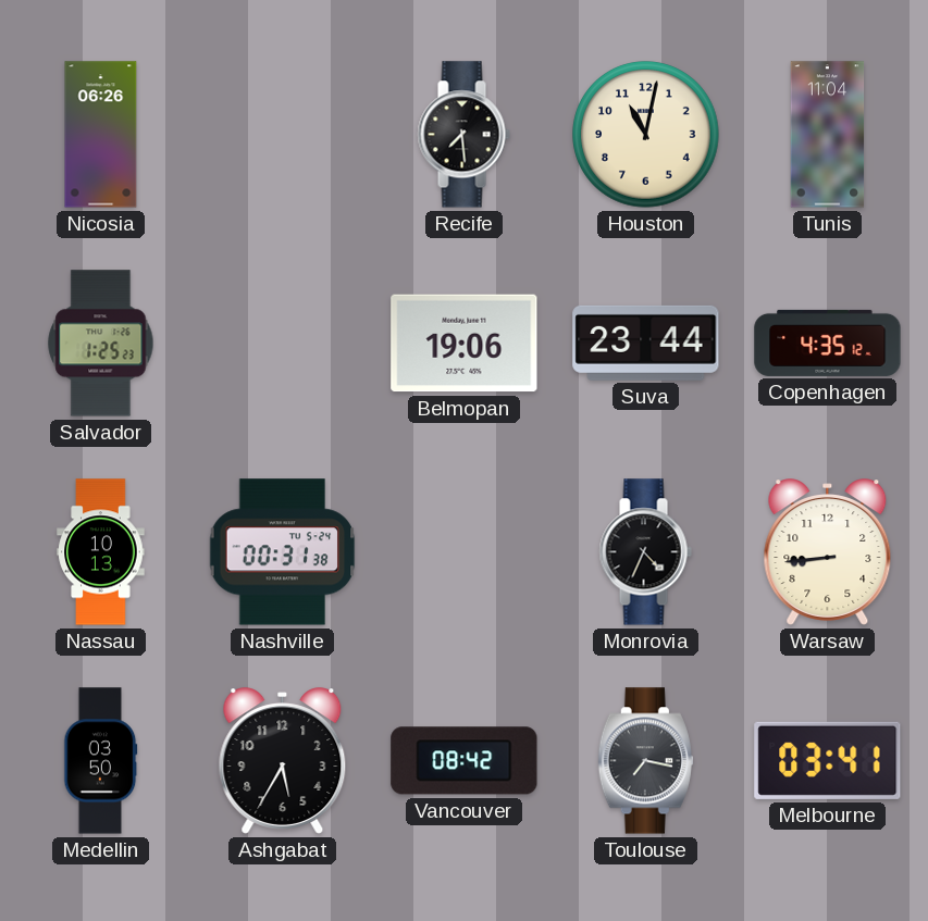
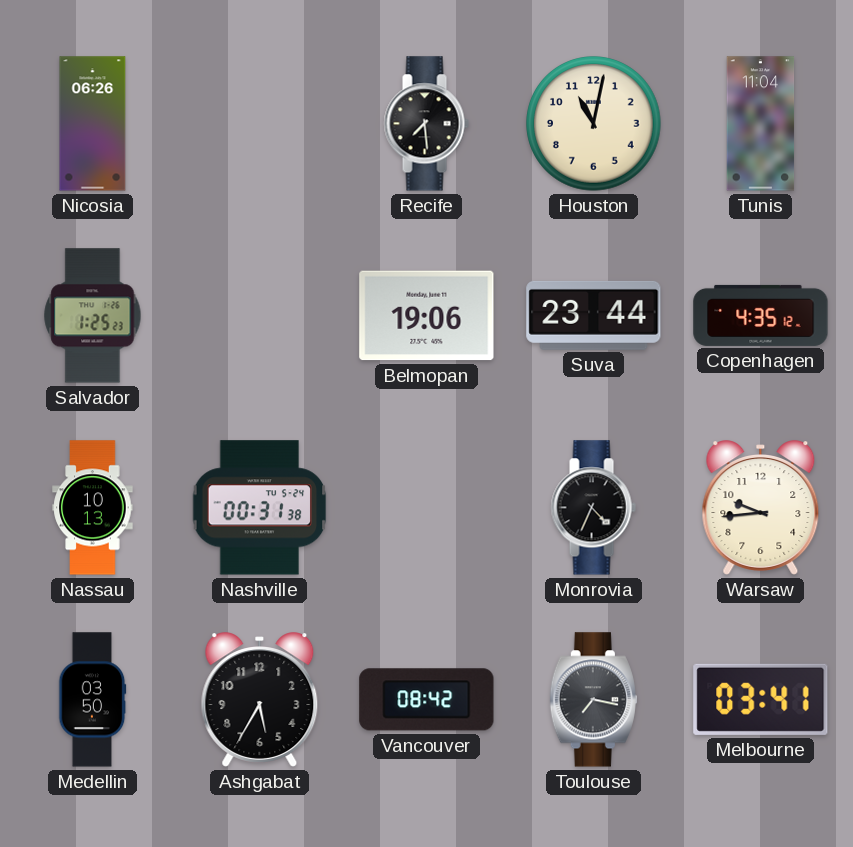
Warsaw: 8:44 -> 9:44 (761, 508)
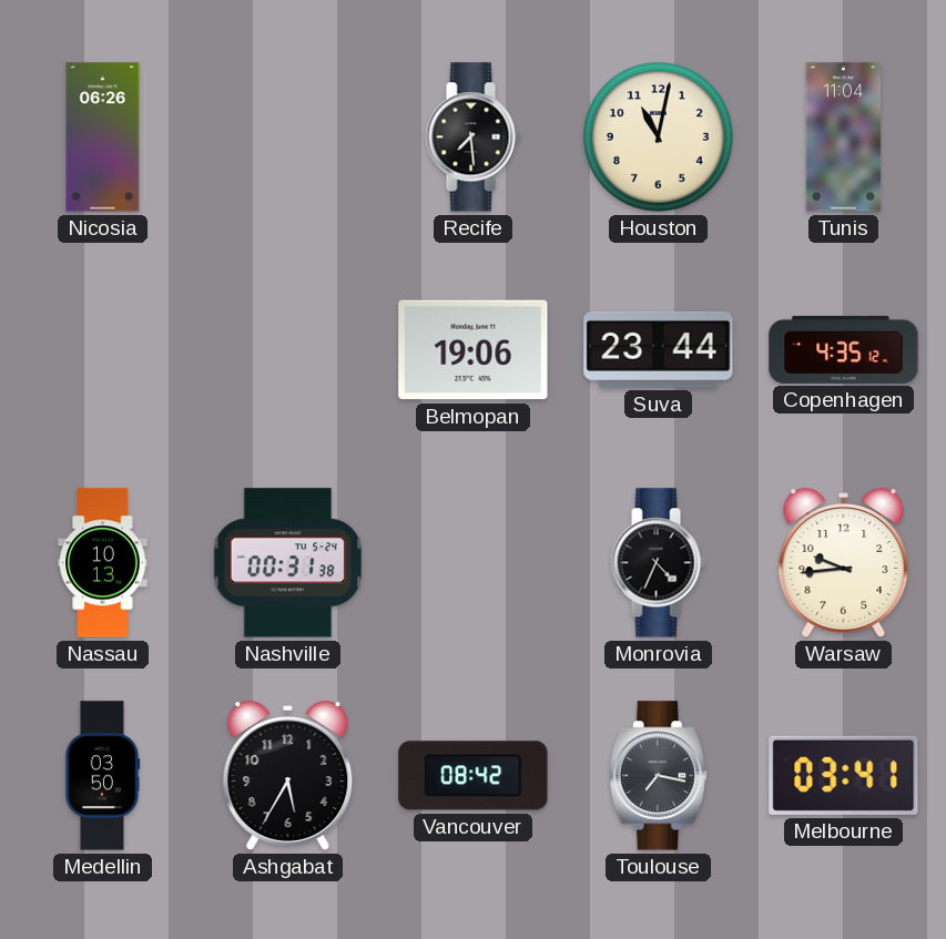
Salvador: 1:25 -> none (93, 316)
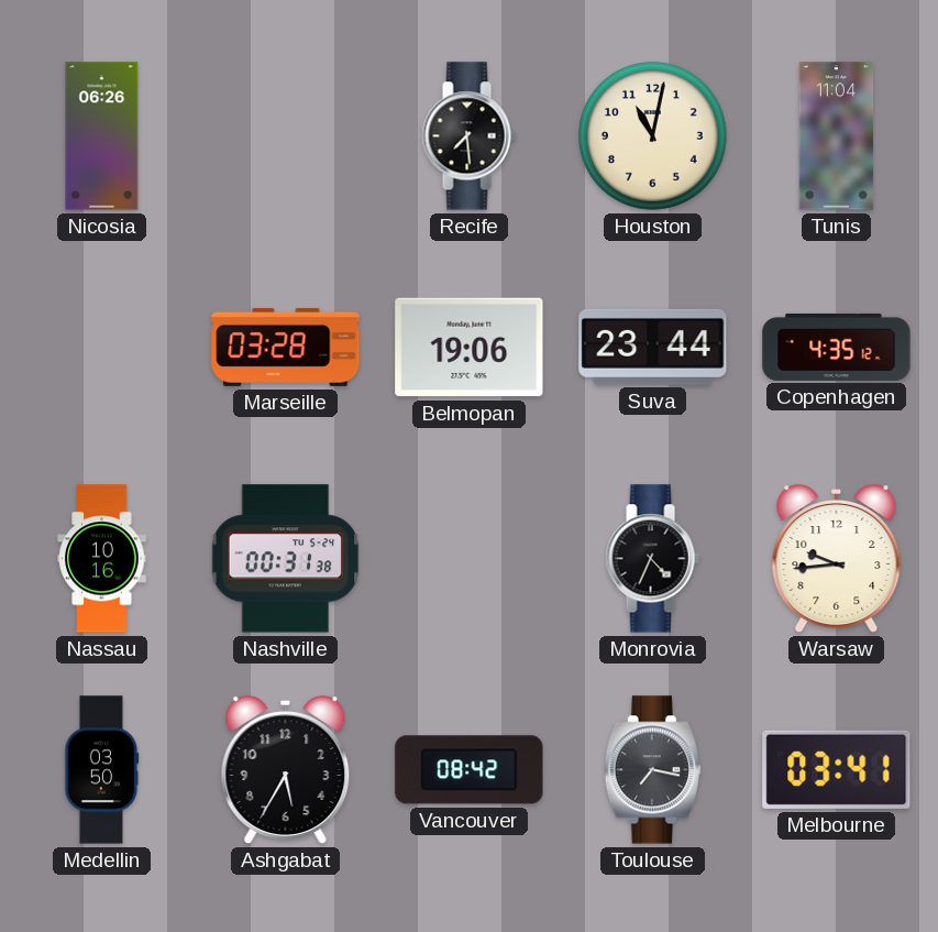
Marseille: none -> 03:28 (286, 347)
Nassau: 10:13 -> 10:16 (102, 559)
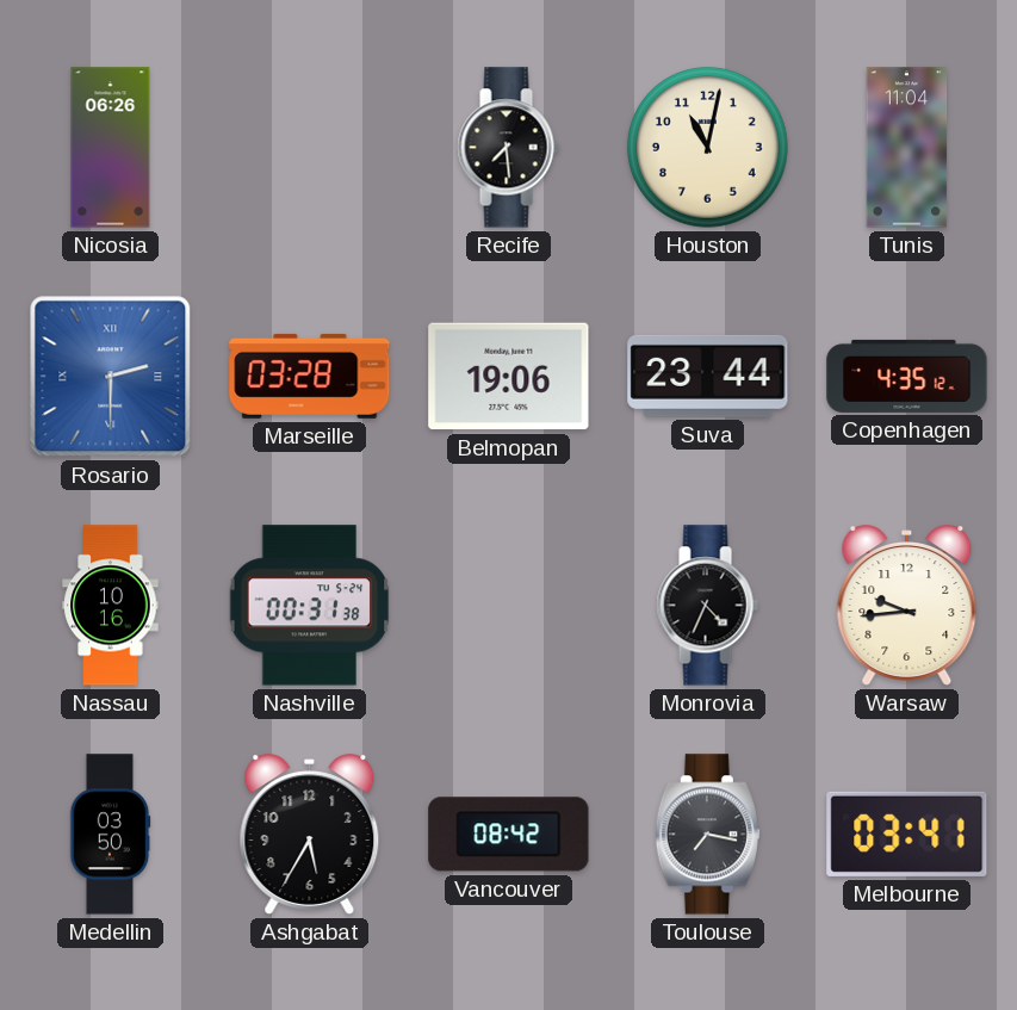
Rosario: none -> 2:30 (111, 377)
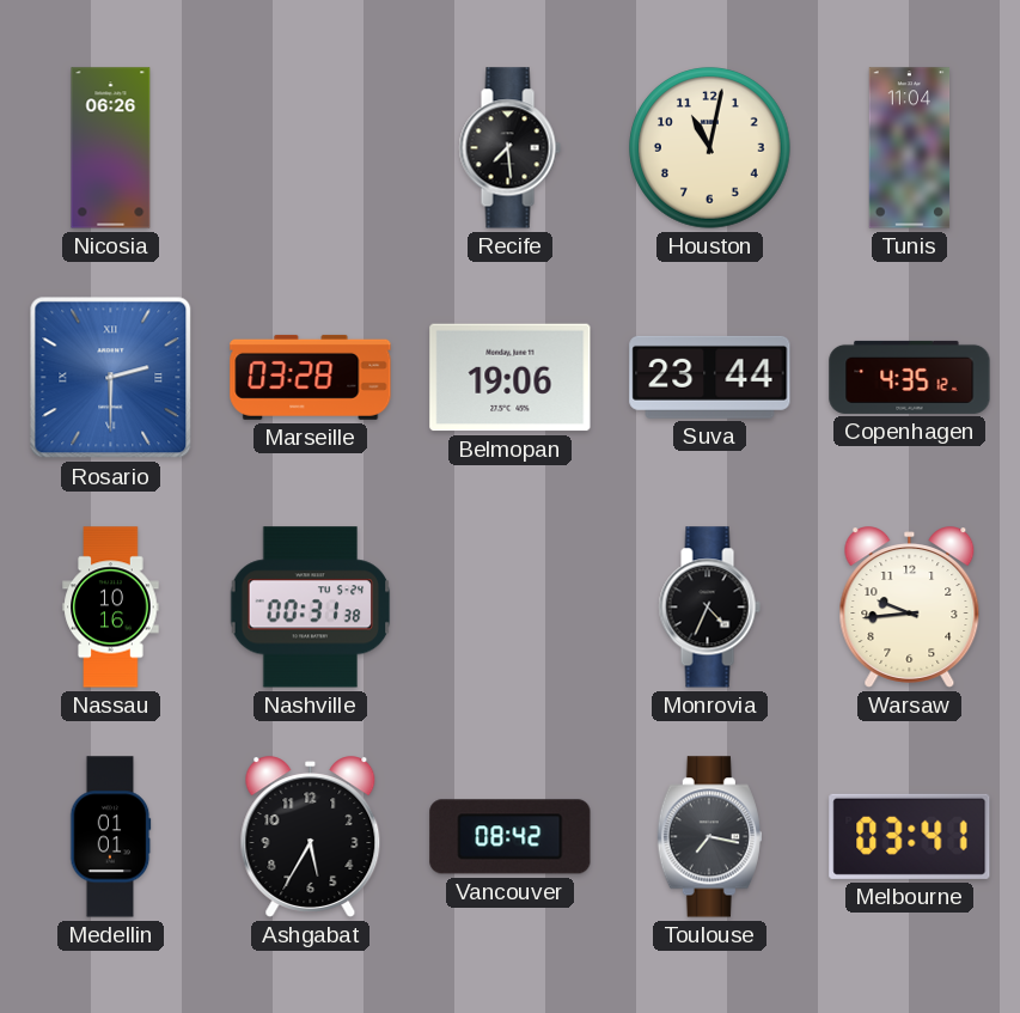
Medellin: 03:50 -> 01:01 (111, 837)
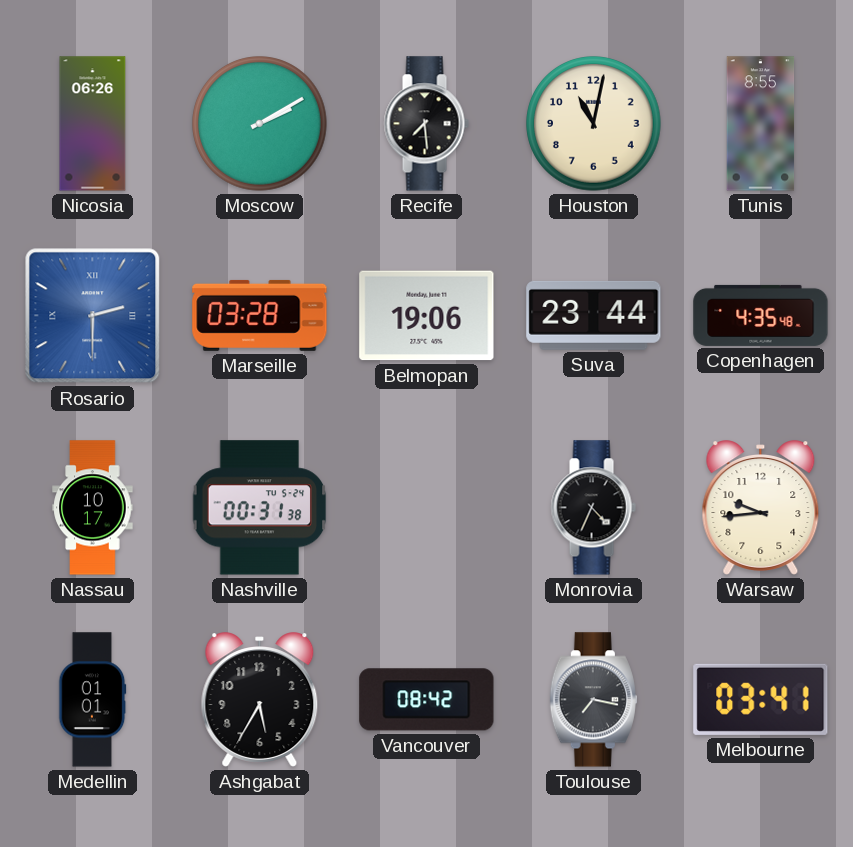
Moscow: none -> 2:10 (260, 124)
Tunis: 11:04 -> 8:55 (761, 124)
Copenhagen: 4:35:12 -> 4:35:48 (761, 315)
Nassau: 10:16 -> 10:17 (93, 508)
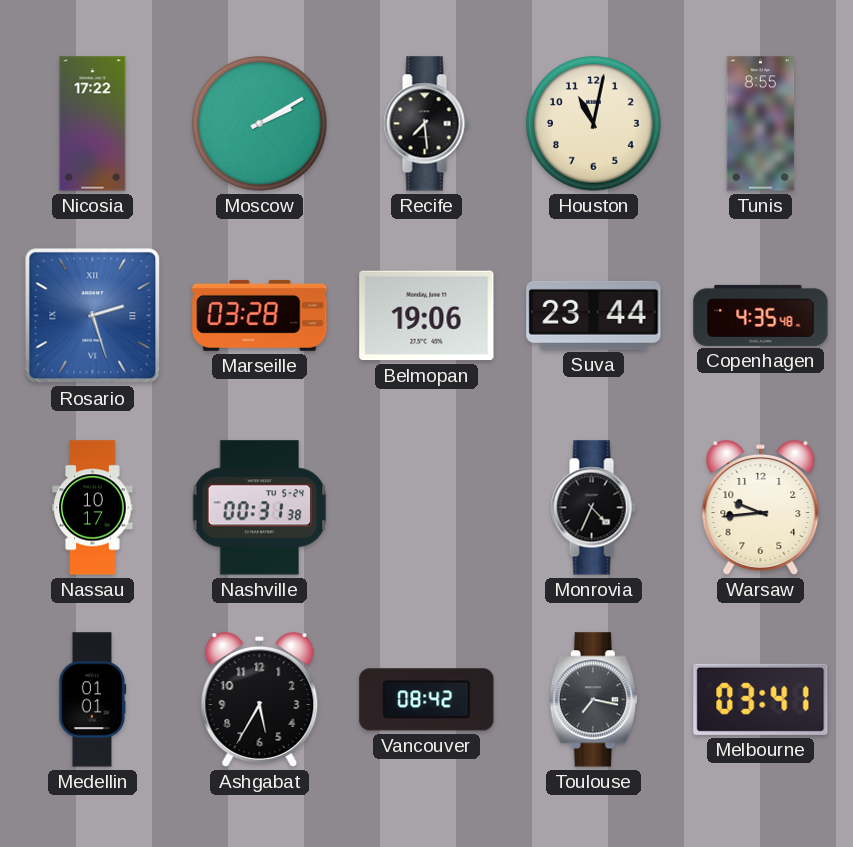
Nicosia: 06:26 -> 17:22 (93, 124)
Rosario: 2:30 -> 2:27 (93, 316)
